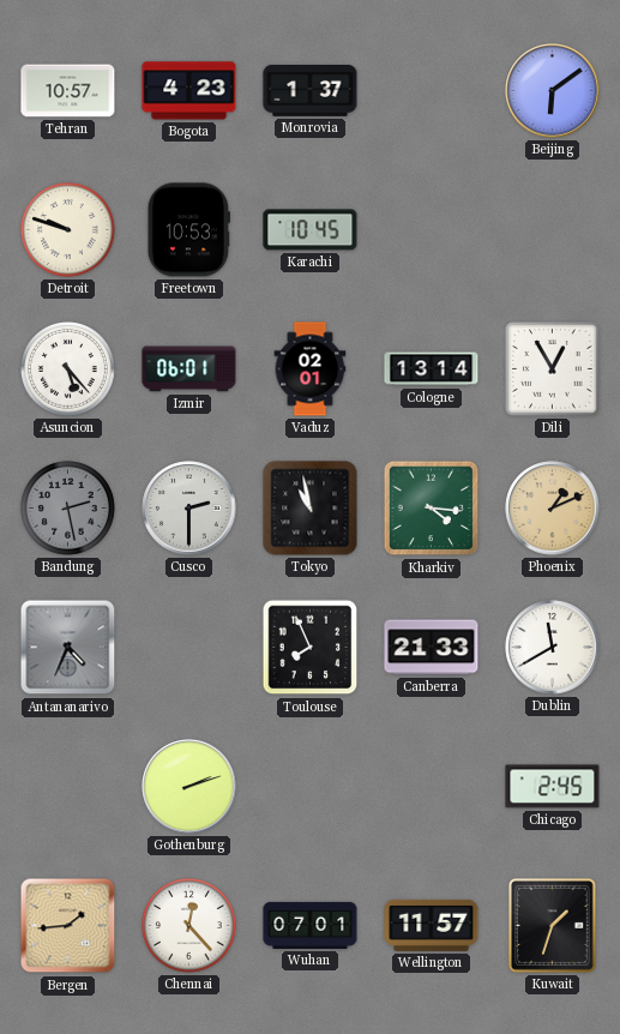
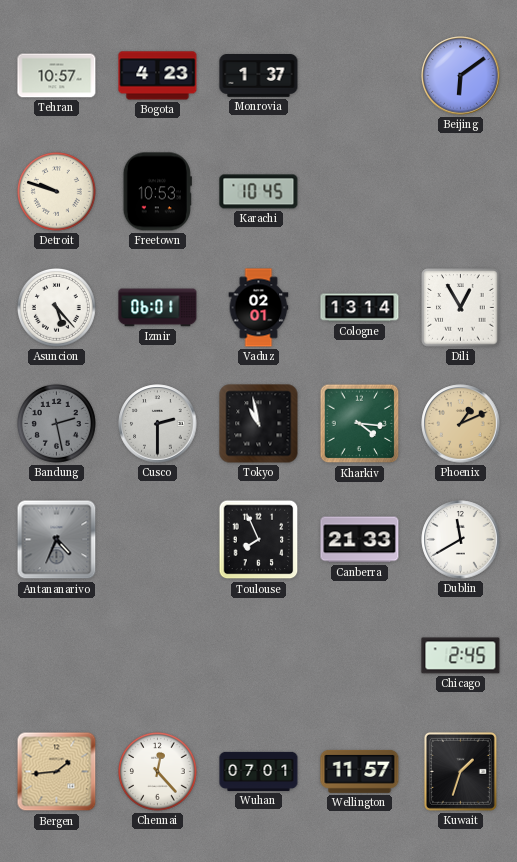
Gothenburg: 2:12 -> none (189, 787)
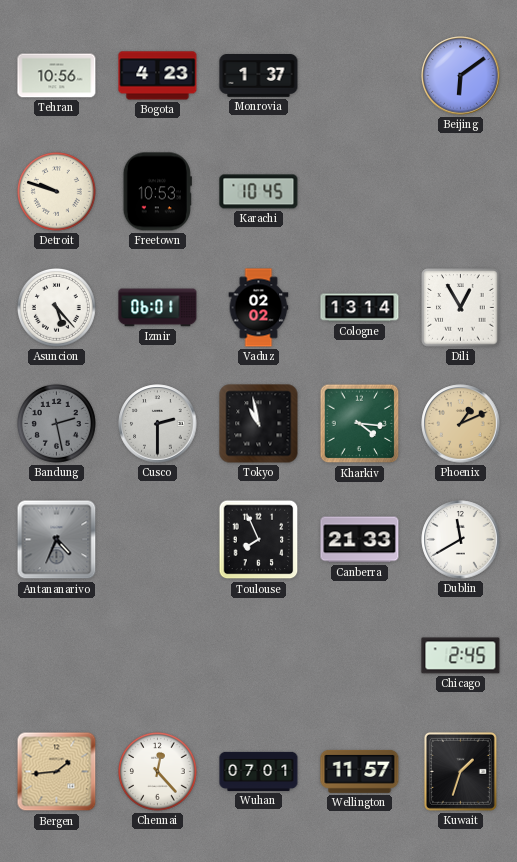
Tehran: 10:57 -> 10:56 (57, 76)
Vaduz: 02:01 -> 02:02 (259, 308)
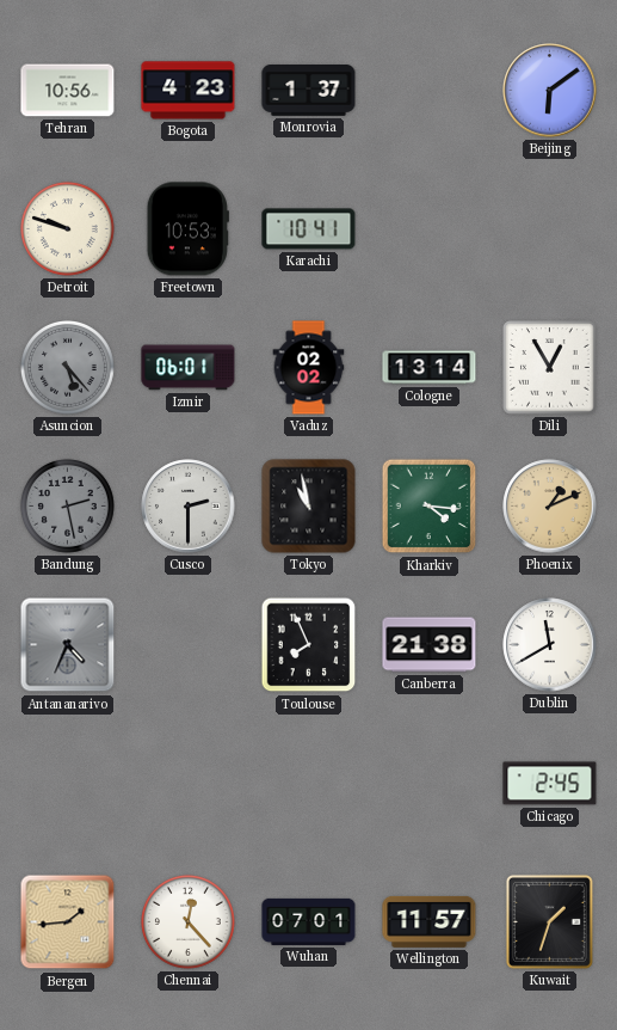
Karachi: 10:45 -> 10:41 (309, 229)
Asuncion dial: white -> grey (67, 367)
Canberra: 21:33 -> 21:38 (430, 645)
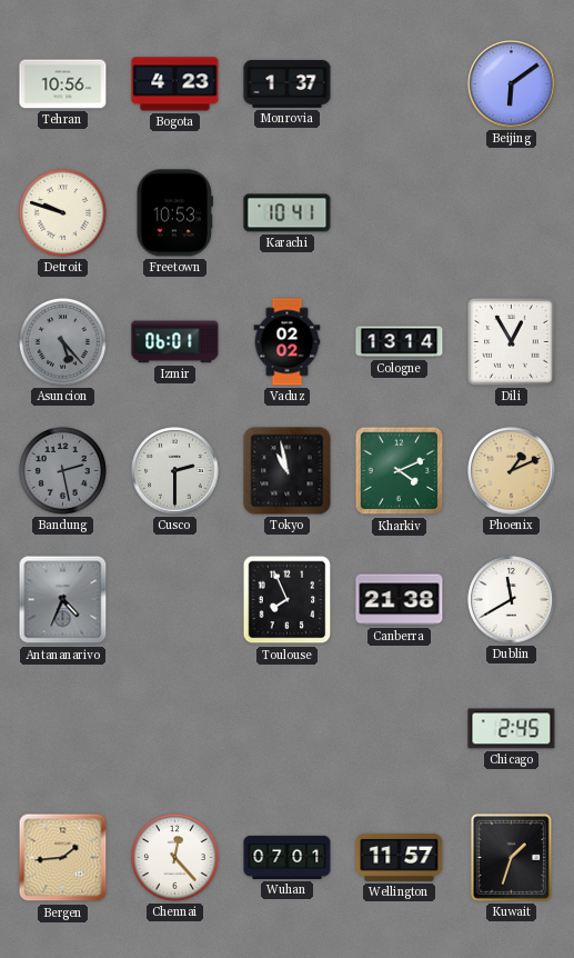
Kharkiv: 4:16 -> 4:11 (400, 471)
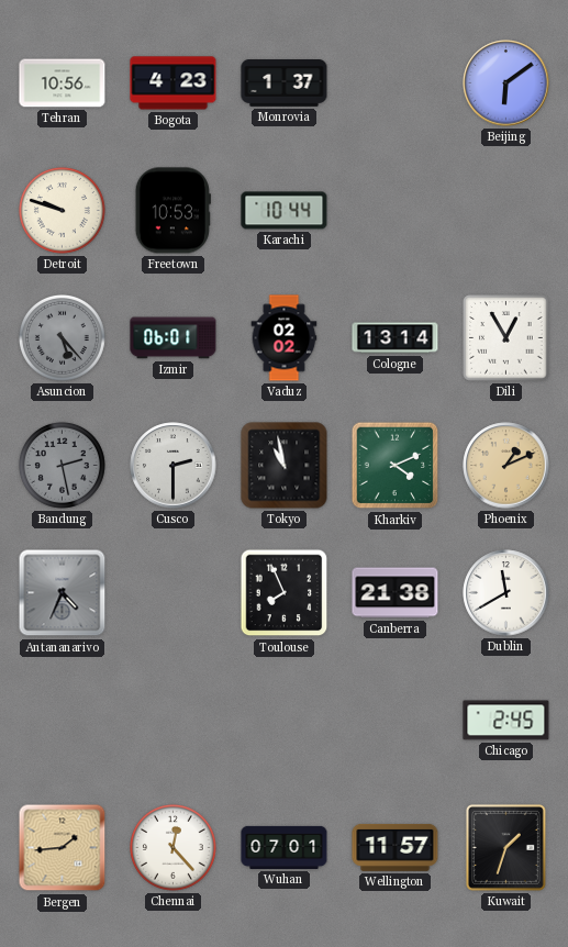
Karachi: 10:41 -> 10:44 (285, 211)
